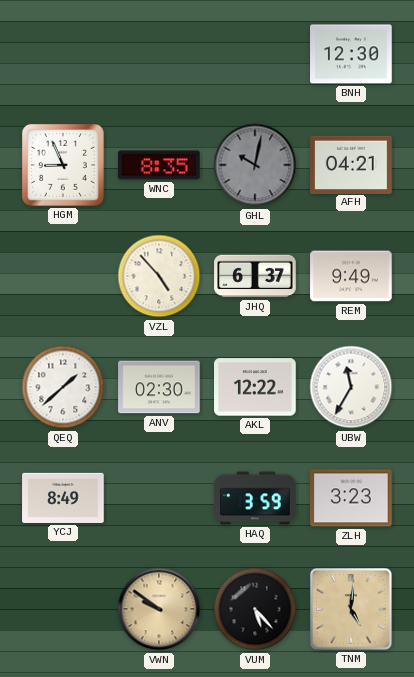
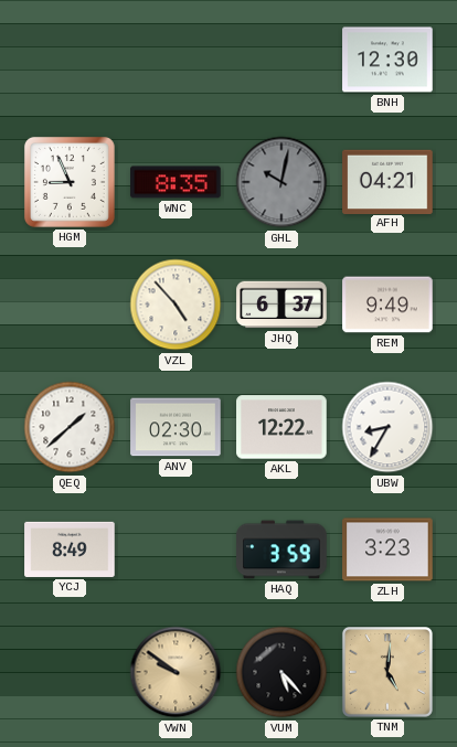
UBW: 11:35 -> 8:35 (387, 427)
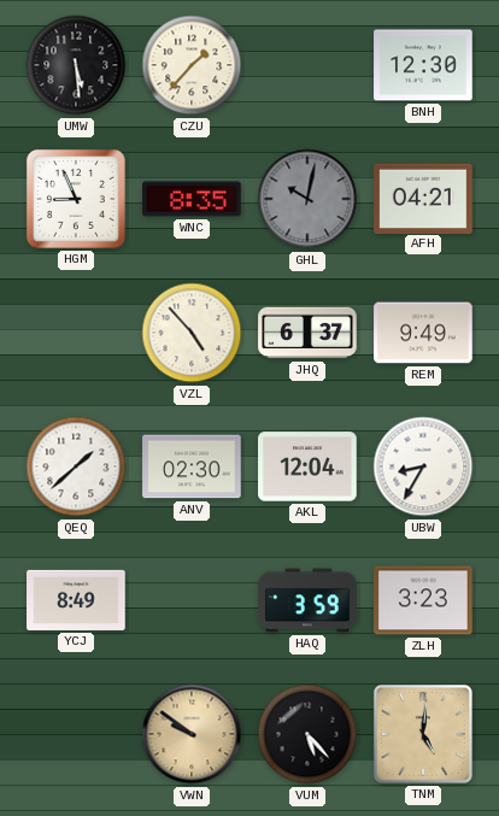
UMW: none -> 5:29 (76, 65)
CZU: none -> 1:37 (192, 65)
AKL: 12:22 -> 12:04 (307, 466)
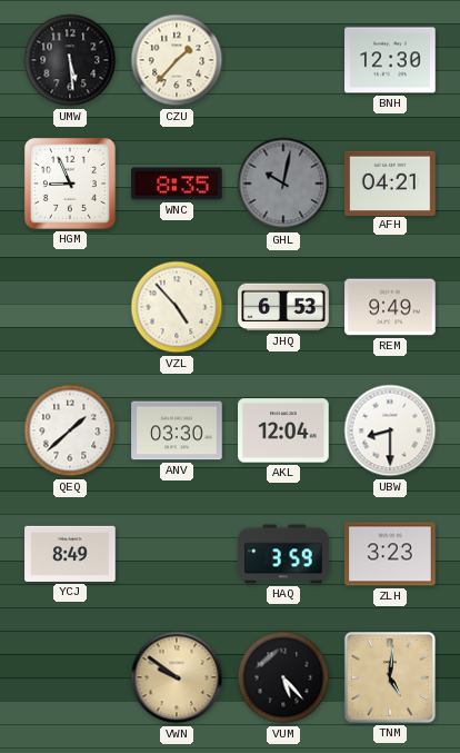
JHQ: 6:37 -> 6:53 (283, 307)
ANV: 02:30 -> 03:30 (177, 430)
UBW: 8:35 -> 8:30 (390, 430)
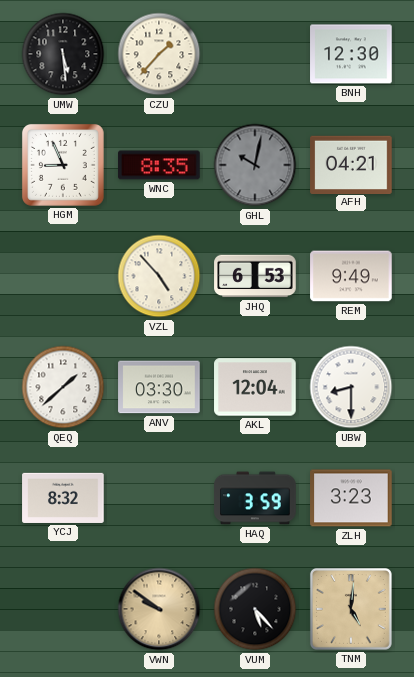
YCJ: 8:49 -> 8:32 (63, 498)
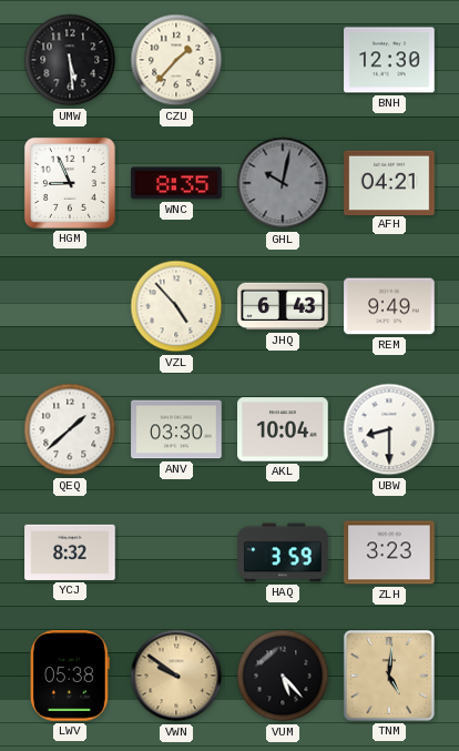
JHQ: 6:53 -> 6:43 (283, 306)
AKL: 12:04 -> 10:04 (283, 429)
LWV: none -> 05:38 (70, 676)
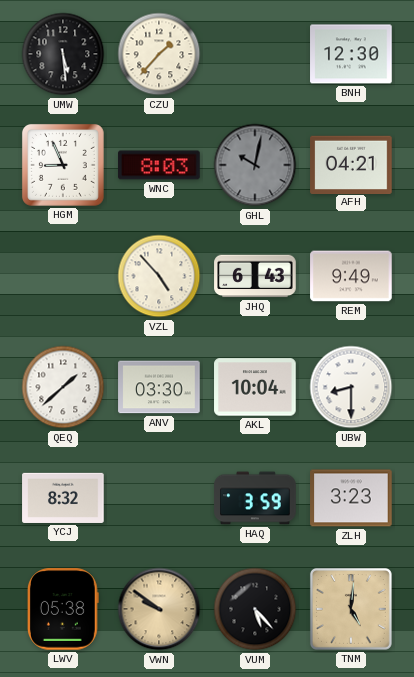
WNC: 8:35 -> 8:03 (159, 165)
